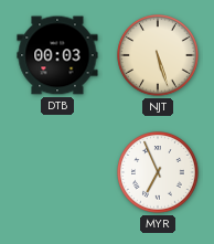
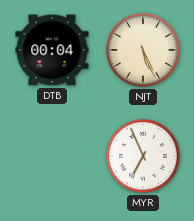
DTB: 00:03 -> 00:04 (52, 50)
NJT: 5:27 -> 5:26 (143, 50)
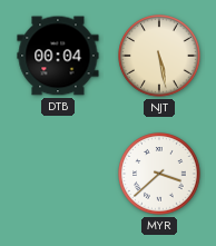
NJT: 5:26 -> 5:28 (159, 56)
MYR: 6:56 -> 3:38 (159, 174)
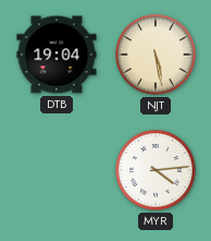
DTB: 00:04 -> 19:04 (57, 55)
MYR: 3:38 -> 4:14 (156, 170)
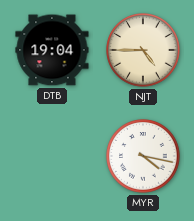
NJT: 5:28 -> 4:45 (143, 50)
MYR: 4:14 -> 4:17 (143, 156)
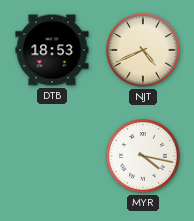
DTB: 19:04 -> 18:53 (52, 50)
NJT: 4:45 -> 4:41 (143, 50)
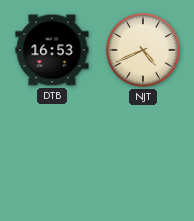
DTB: 18:53 -> 16:53 (52, 50)
MYR: 4:17 -> none (143, 156)
